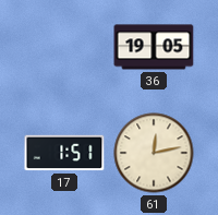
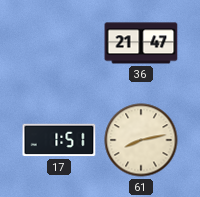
36: 19:05 -> 21:47 (141, 43)
61: 12:13 -> 8:13 (141, 140)
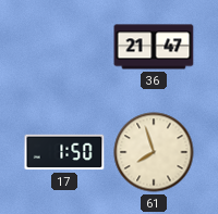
17: 1:51 -> 1:50 (64, 152)
61: 8:13 -> 7:57 (154, 152)
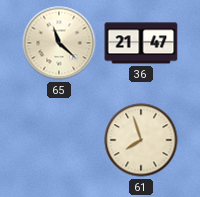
65: none -> 11:22 (59, 43)
17: 1:50 -> none (64, 152)
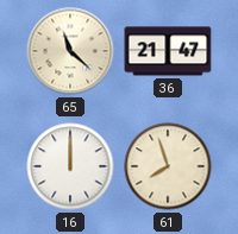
16: none -> 12:00 (70, 166)
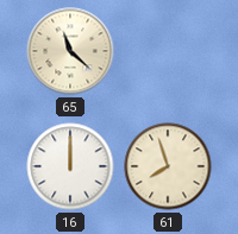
36: 21:47 -> none (168, 51)
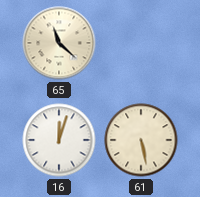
16: 12:00 -> 12:03 (59, 140)
61: 7:57 -> 5:28 (141, 140)
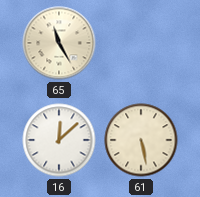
65: 11:22 -> 11:25 (59, 43)
16: 12:03 -> 12:08 (59, 140)
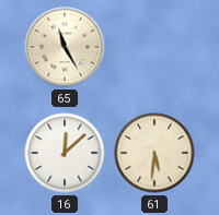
61: 5:28 -> 5:31 (154, 153)
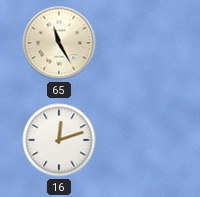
16: 12:08 -> 12:12 (59, 140)
61: 5:31 -> none (154, 153)
